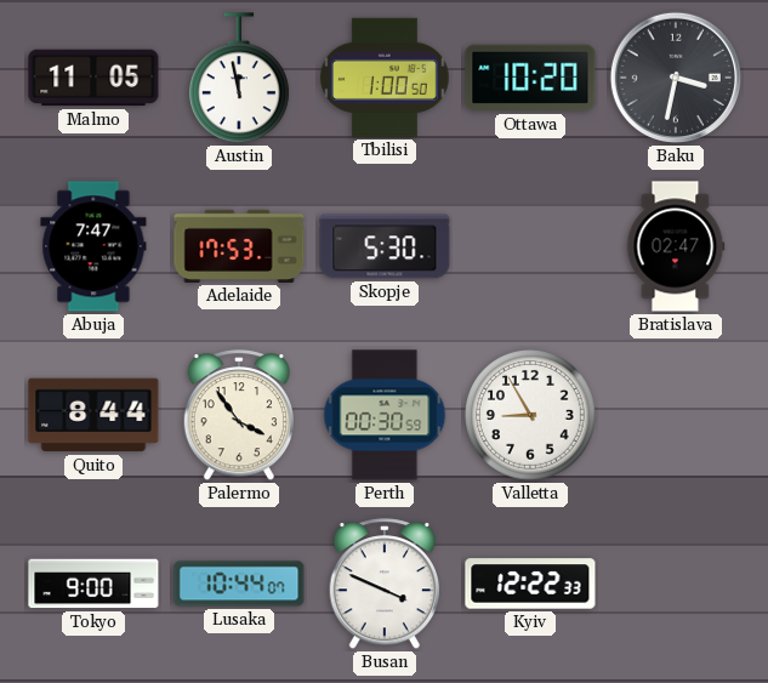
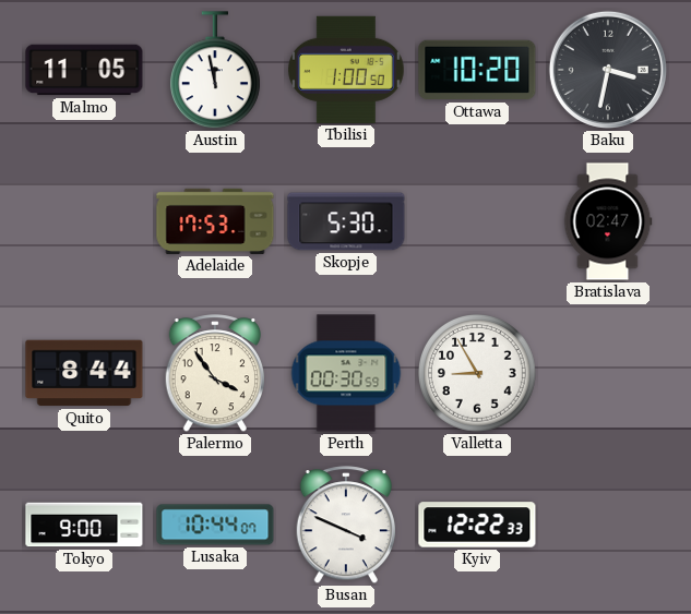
Abuja: 7:47 -> none (93, 246)
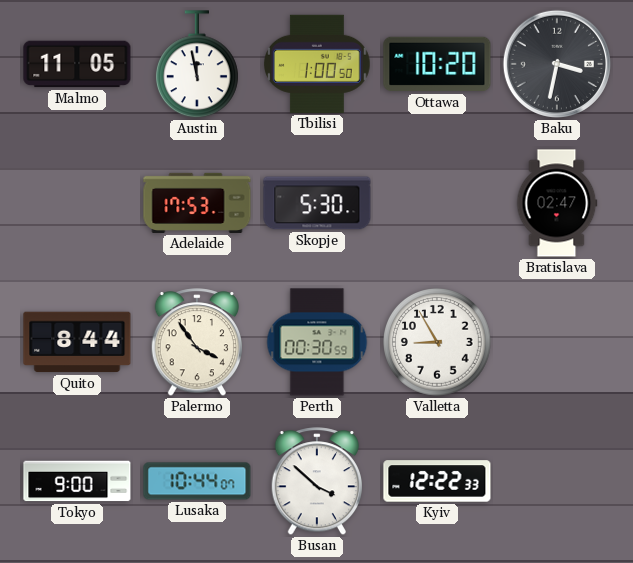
Busan: 3:49 -> 3:52 (316, 482)
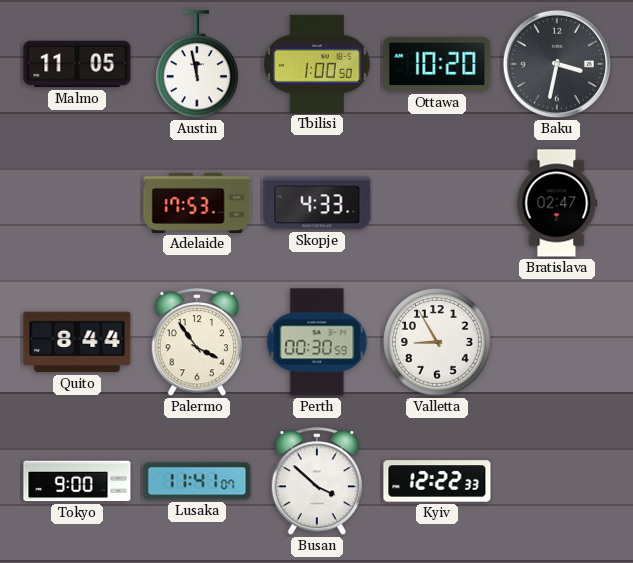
Skopje: 5:30 -> 4:33 (317, 203)
Lusaka: 10:44 -> 11:41 (197, 481)
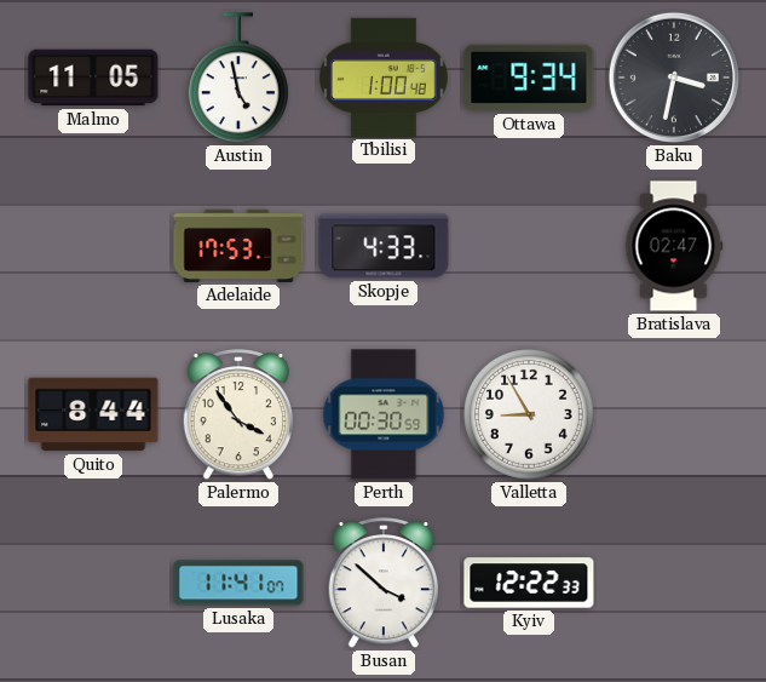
Austin: 11:58 -> 4:58 (238, 79)
Tbilisi: 1:00:50 -> 1:00:48 (385, 78)
Ottawa: 10:20 -> 9:34 (529, 78)
Tokyo: 9:00 -> none (77, 481)
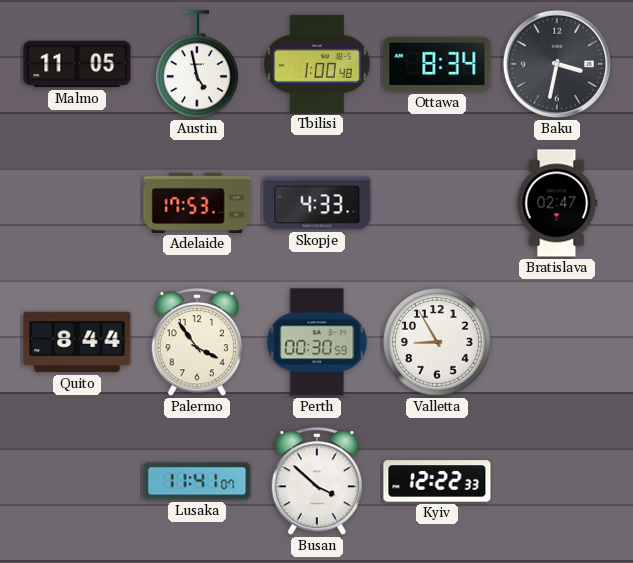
Ottawa: 9:34 -> 8:34 (437, 64)
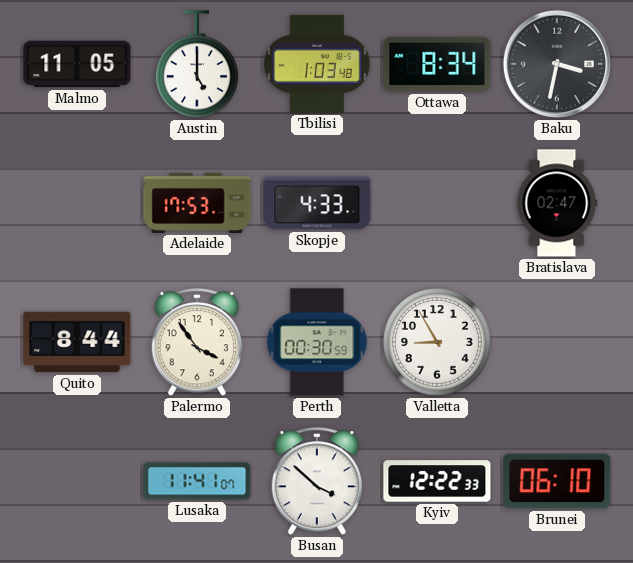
Austin: 4:58 -> 5:00 (197, 65)
Tbilisi: 1:00 -> 1:03 (318, 64)
Brunei: none -> 06:10 (557, 481)
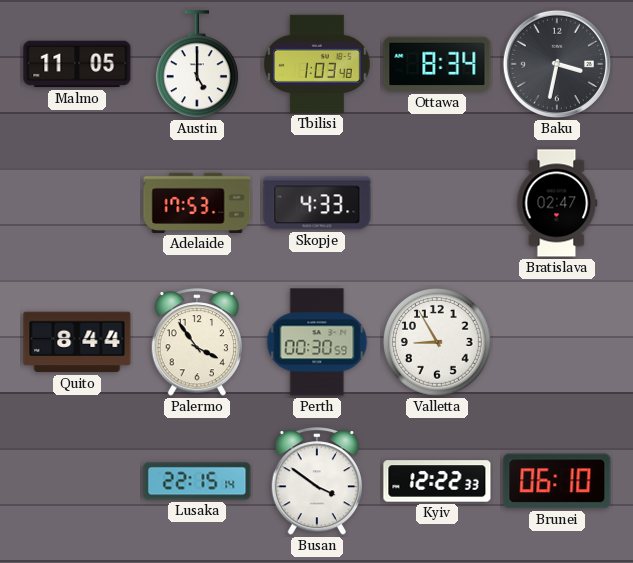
Lusaka: 11:41 -> 22:15 (197, 481)
Busan: 3:52 -> 3:51 (316, 482)
